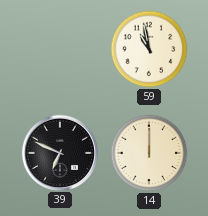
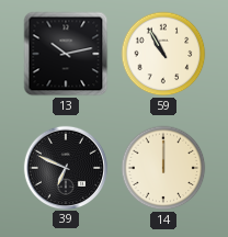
13: none -> 10:13 (66, 54)
59: 10:58 -> 10:55 (163, 54)
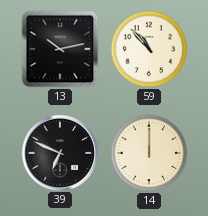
59: 10:55 -> 10:53 (149, 49)
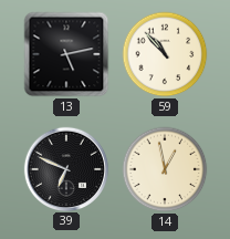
13: 10:13 -> 5:13 (66, 54)
14: 12:00 -> 12:58 (165, 169)
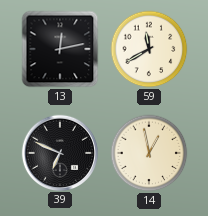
13: 5:13 -> 12:13 (60, 49)
59: 10:53 -> 11:40 (149, 49)
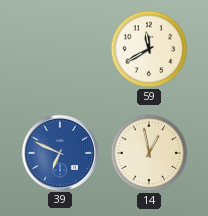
13: 12:13 -> none (60, 49)
39 dial: black -> blue (59, 152)
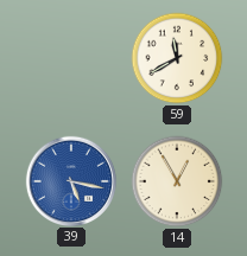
39: 6:49 -> 5:17 (70, 180)
14: 12:58 -> 12:55 (177, 181)
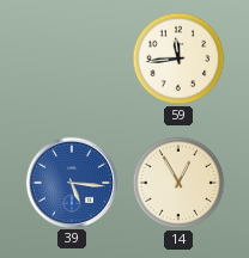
59: 11:40 -> 11:44 (178, 59)
39: 5:17 -> 5:16 (71, 182)
